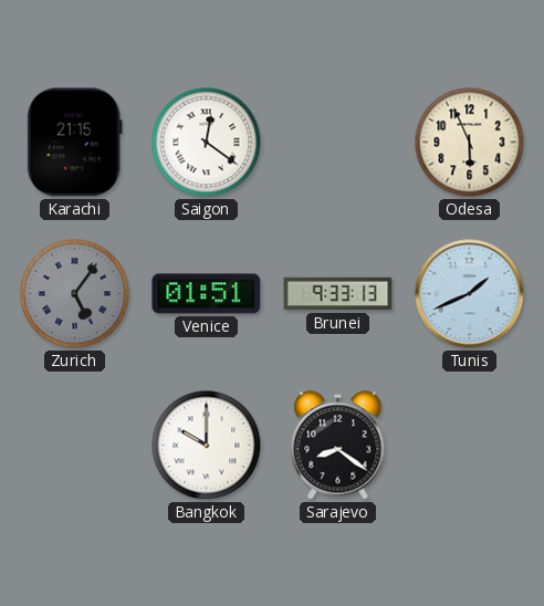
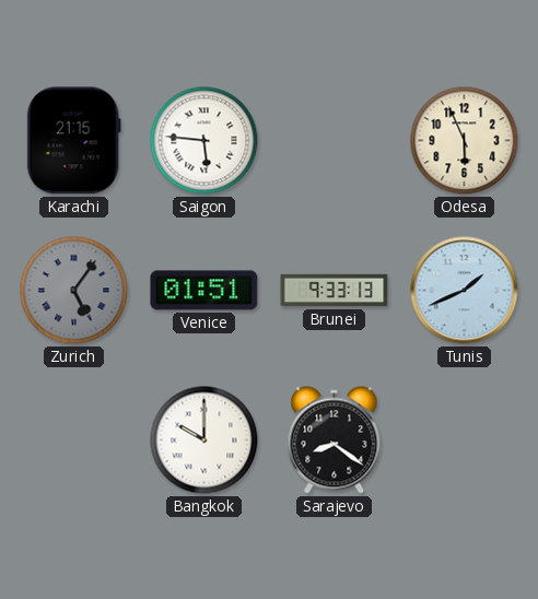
Saigon: 12:21 -> 5:46 (204, 141)
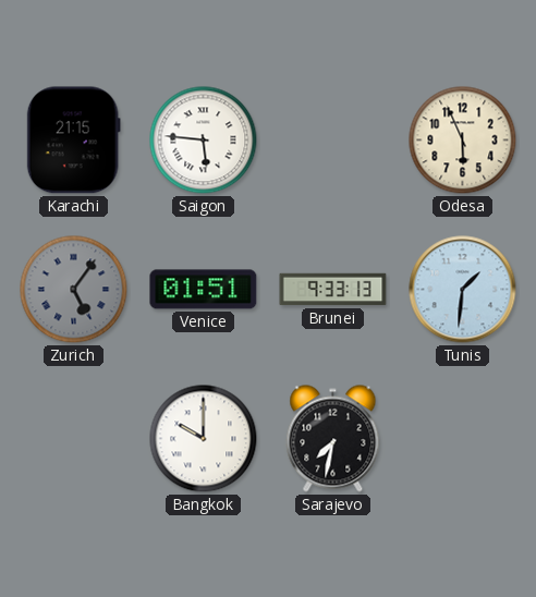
Tunis: 1:41 -> 1:31 (463, 290)
Sarajevo: 8:21 -> 7:32 (333, 439)
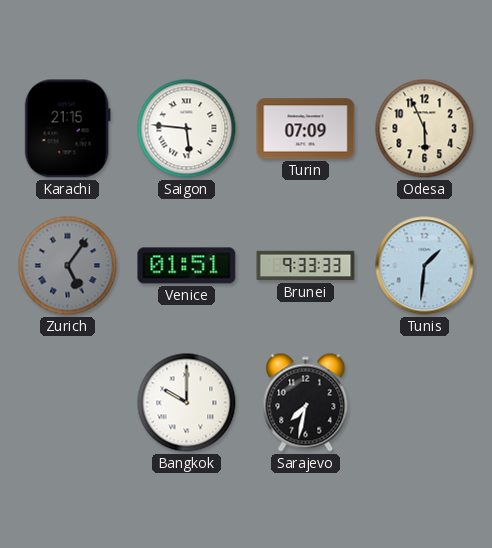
Turin: none -> 07:09 (306, 129)
Brunei: 9:33:13 -> 9:33:33 (306, 266)
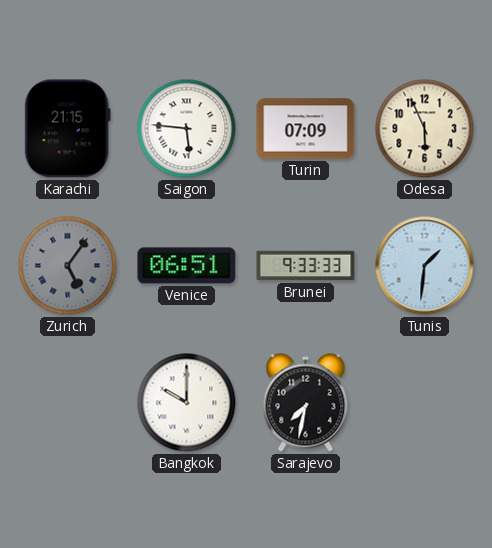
Venice: 01:51 -> 06:51 (187, 266)
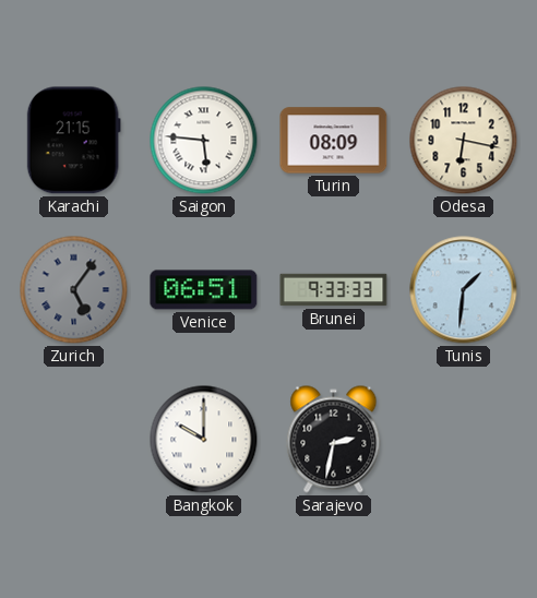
Turin: 07:09 -> 08:09 (334, 141)
Odesa: 5:56 -> 6:17 (464, 141)
Sarajevo: 7:32 -> 2:32 (334, 440)
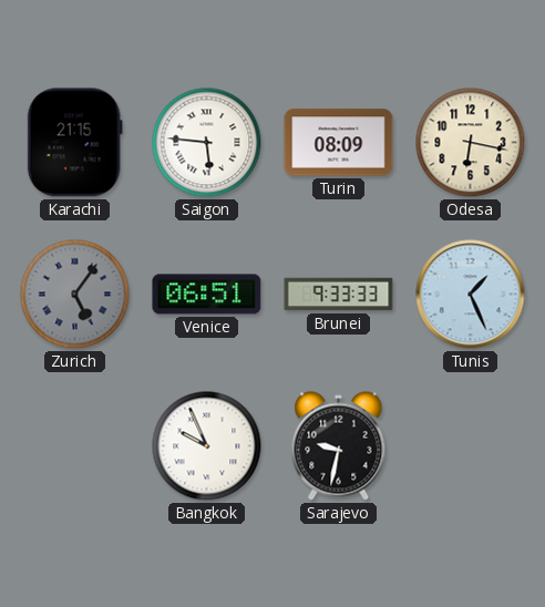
Tunis: 1:31 -> 1:26 (471, 295)
Bangkok: 10:00 -> 9:56 (207, 446)
Sarajevo: 2:32 -> 9:32 (339, 446)
